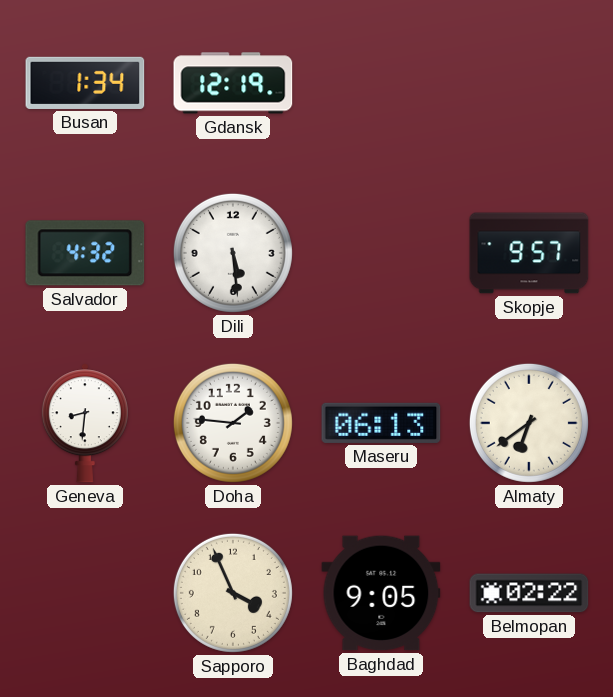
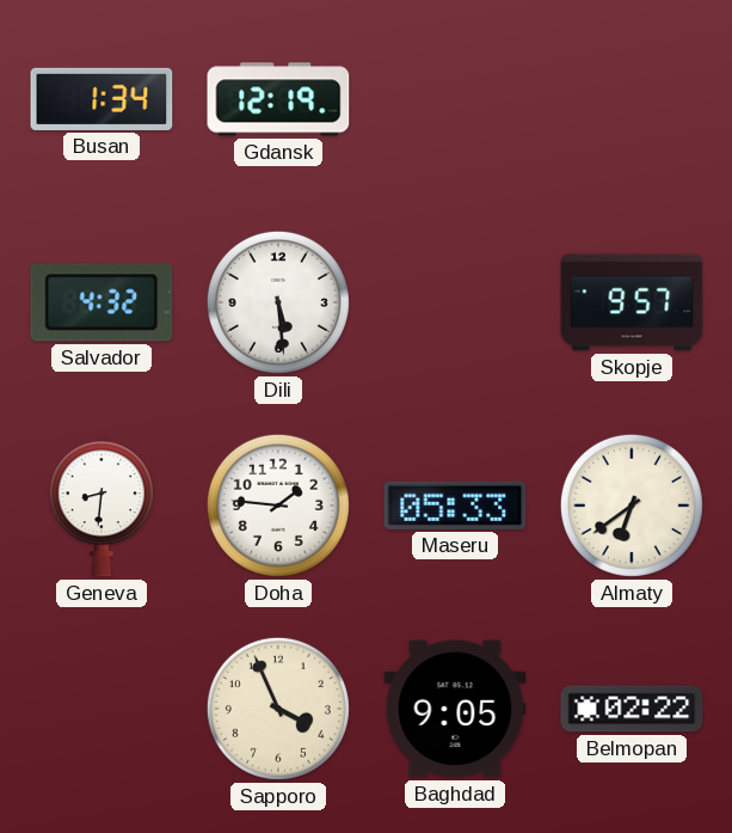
Maseru: 06:13 -> 05:33 (455, 506)
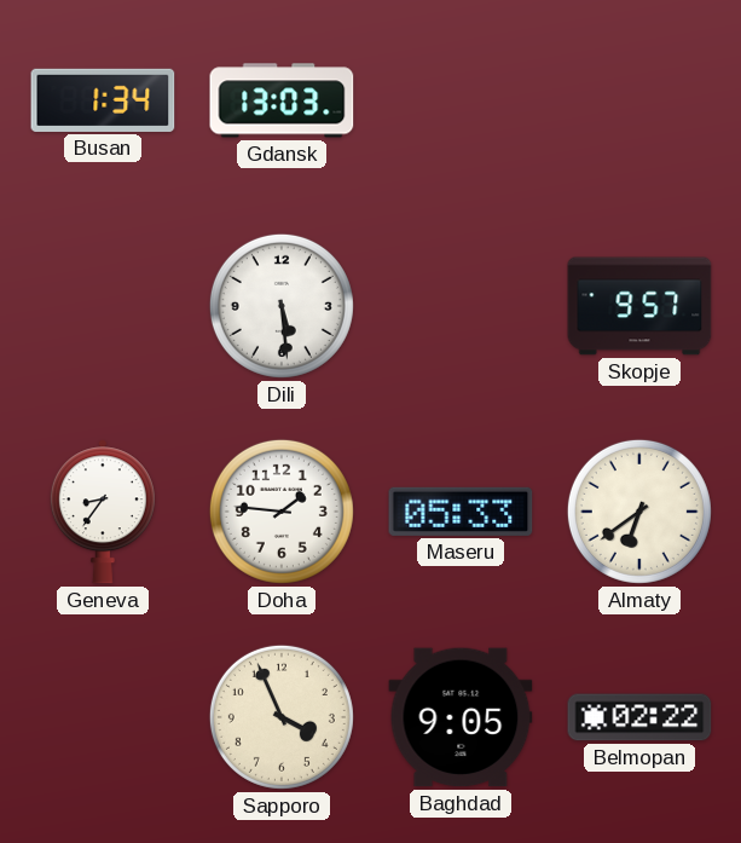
Gdansk: 12:19 -> 13:03 (282, 100)
Salvador: 4:32 -> none (102, 302)
Geneva: 8:31 -> 8:36 (103, 512)
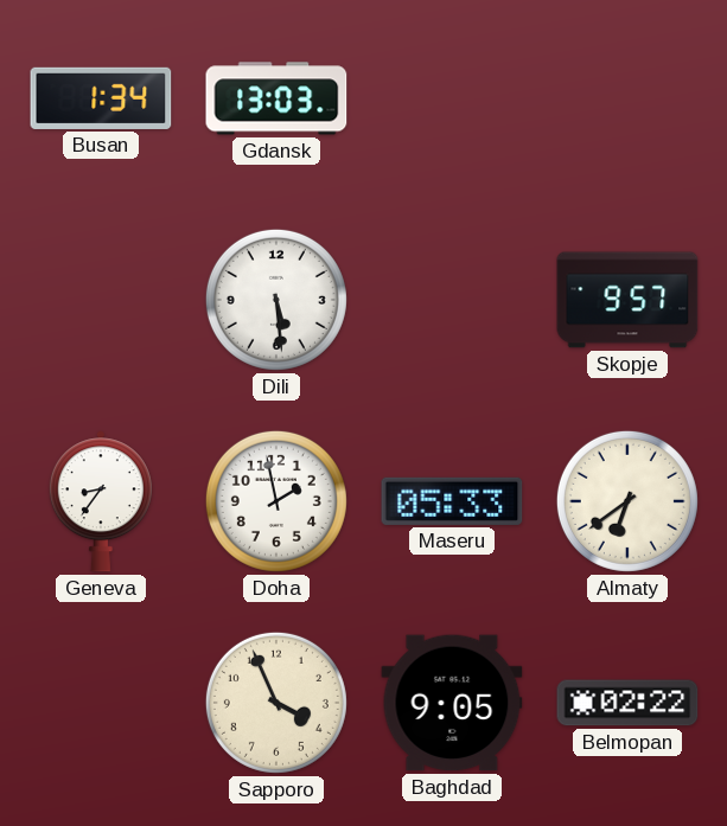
Doha: 1:46 -> 1:58 (276, 501)
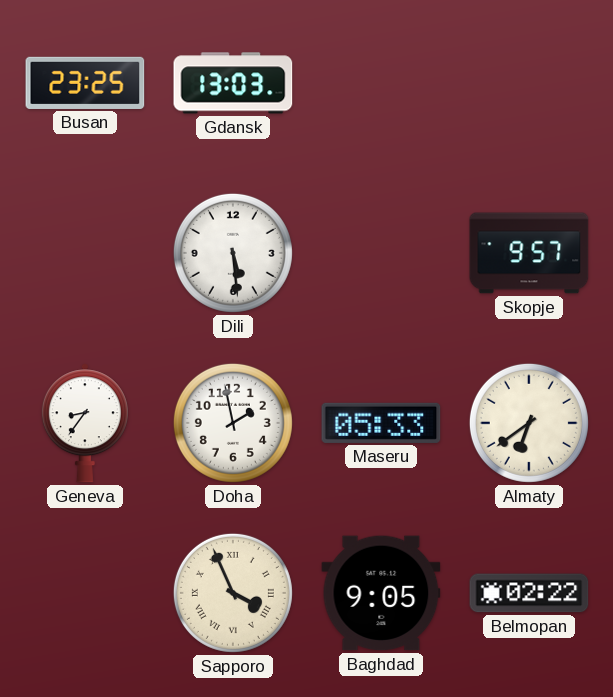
Busan: 1:34 -> 23:25 (85, 83)
Sapporo numerals: Arabic -> Roman (233, 593)
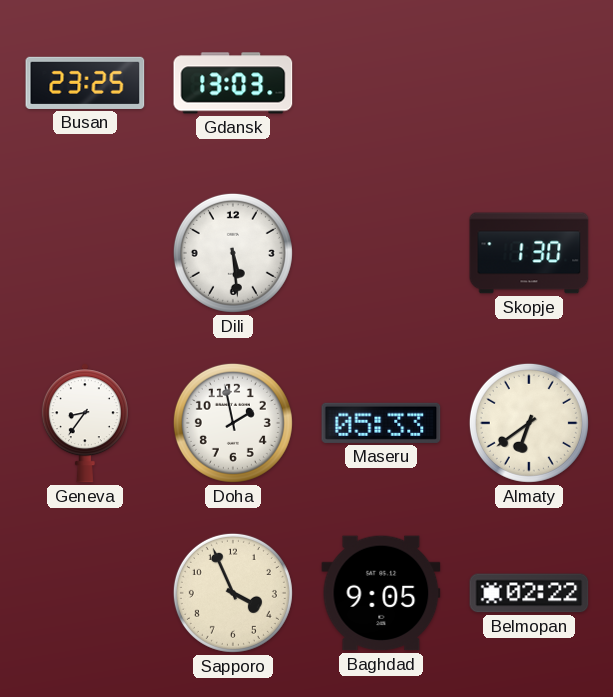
Skopje: 9:57 -> 1:30 (529, 253)
Sapporo numerals: Roman -> Arabic (233, 593)
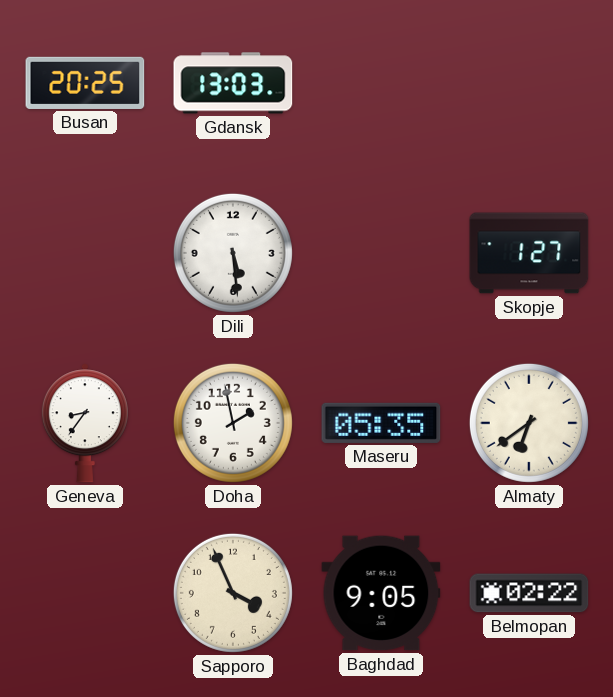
Busan: 23:25 -> 20:25 (85, 83)
Skopje: 1:30 -> 1:27 (529, 253)
Maseru: 05:33 -> 05:35 (381, 423)
